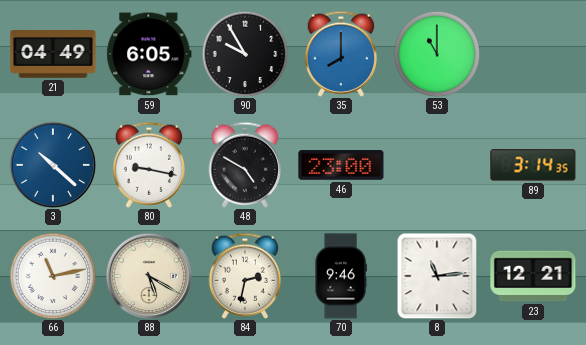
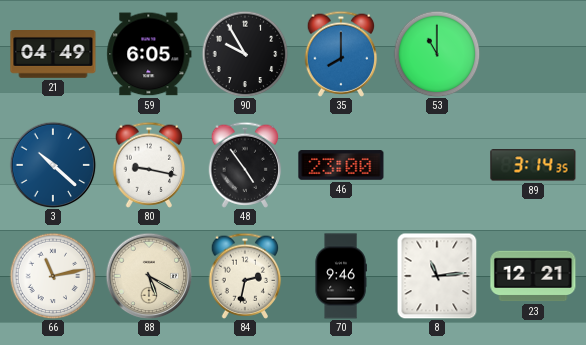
48: 4:50 -> 4:54 (245, 165)
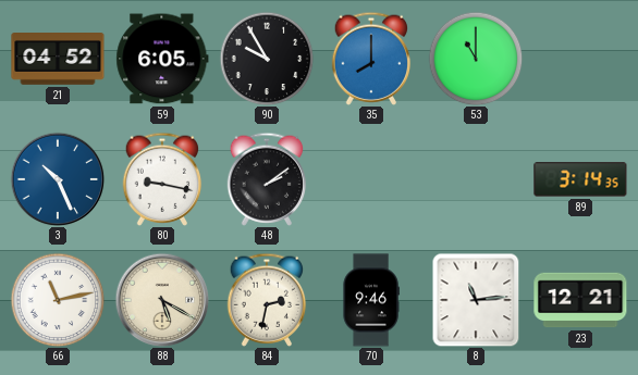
21: 04:49 -> 04:52 (58, 60)
3: 10:22 -> 10:26 (58, 179)
48: 4:54 -> 2:09 (267, 179)
46: 23:00 -> none (341, 165)
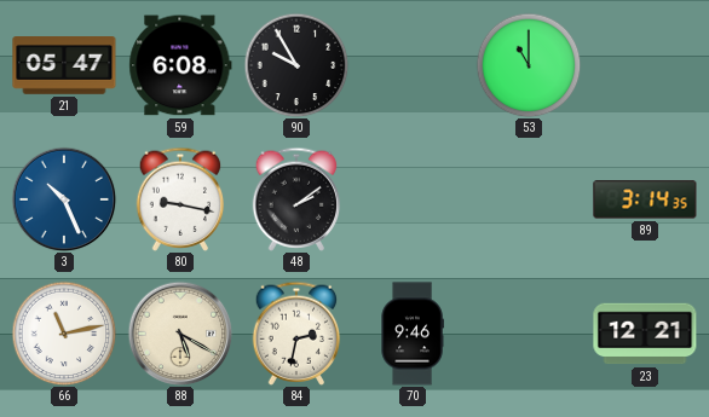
21: 04:52 -> 05:47 (64, 66)
59: 6:05 -> 6:08 (180, 65)
35: 8:00 -> none (371, 59)
8: 11:14 -> none (476, 300)
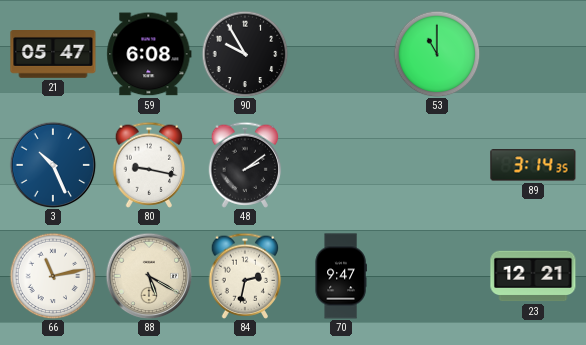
70: 9:46 -> 9:47 (341, 276)
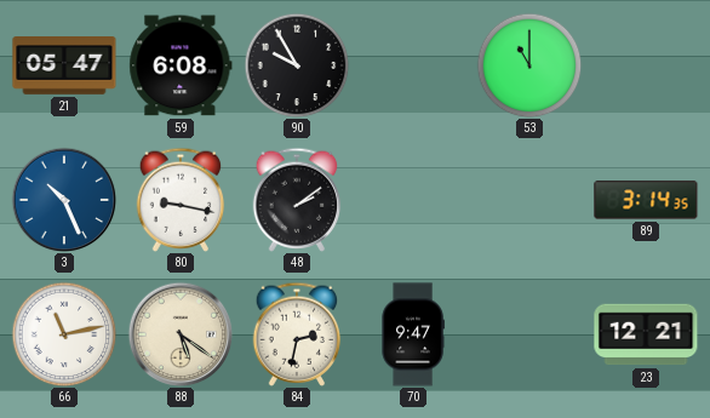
88: 5:20 -> 5:21 (181, 334)
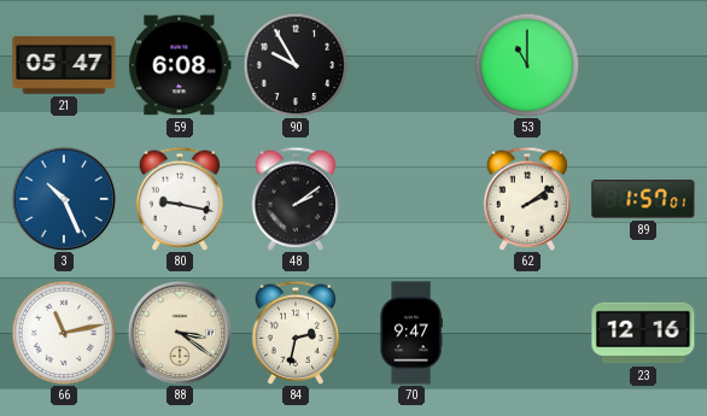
62: none -> 2:09 (527, 199)
89: 3:14 -> 1:57 (643, 199)
88: 5:21 -> 3:21 (180, 333)
23: 12:21 -> 12:16 (643, 333)
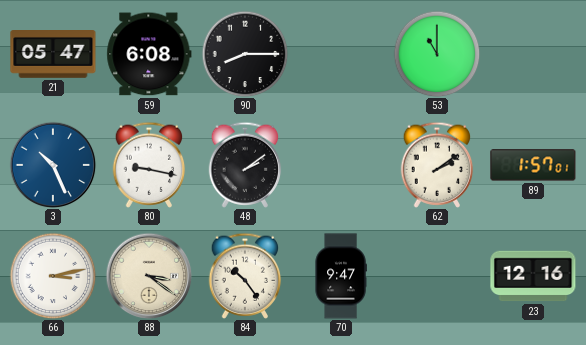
90: 9:55 -> 8:15 (245, 54)
66: 11:13 -> 3:13 (53, 276)
84: 2:32 -> 10:24 (245, 276)
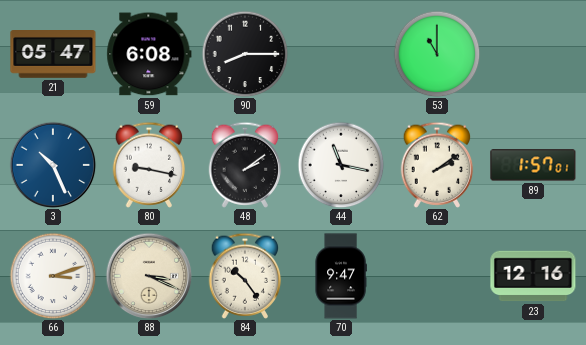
44: none -> 11:17 (341, 165)
66: 3:13 -> 3:12 (53, 276)
88: 3:21 -> 3:19 (149, 276)
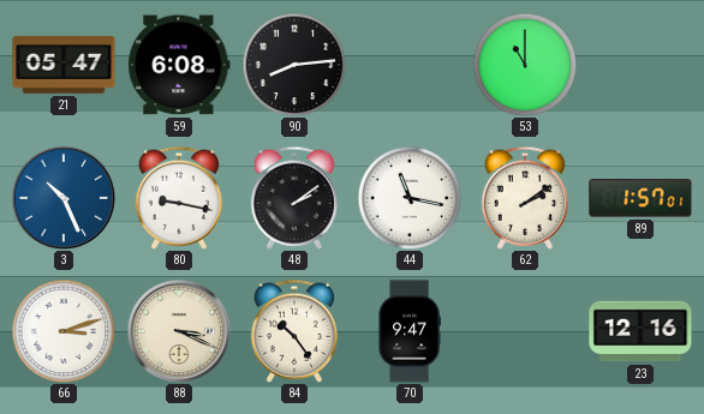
90: 8:15 -> 8:14 (294, 65)
